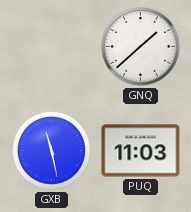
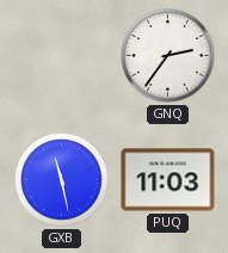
GNQ: 1:38 -> 2:36 (168, 56)
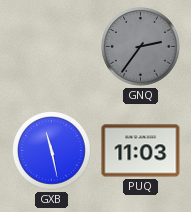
GNQ dial: white -> grey (141, 47)
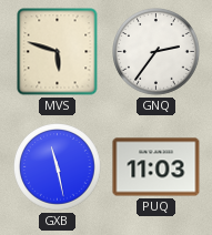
MVS: none -> 5:48 (58, 52)
GNQ dial: grey -> white (157, 52)
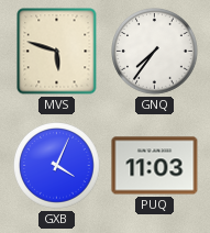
GNQ: 2:36 -> 7:36 (155, 52)
GXB: 11:28 -> 4:04 (57, 166)
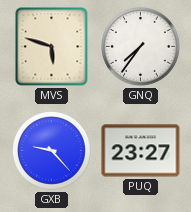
GXB: 4:04 -> 9:23 (52, 151)
PUQ: 11:03 -> 23:27 (141, 151)
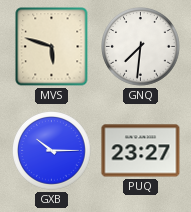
GNQ: 7:36 -> 7:31 (141, 47)
GXB: 9:23 -> 10:15 (52, 151)
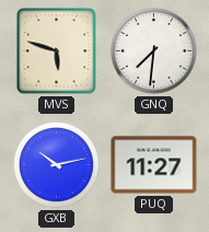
GXB: 10:15 -> 10:13 (57, 165)
PUQ: 23:27 -> 11:27 (154, 165)
